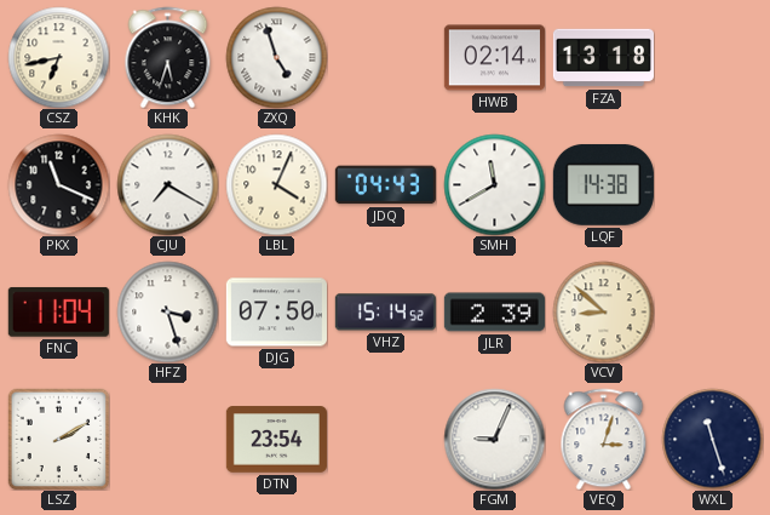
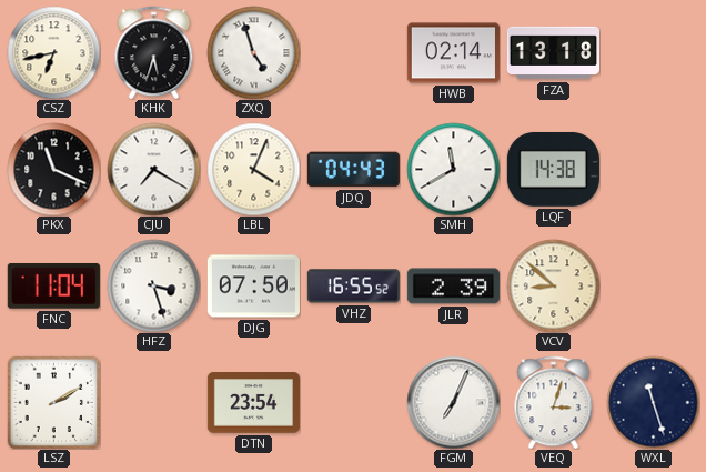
VHZ: 15:14 -> 16:55 (353, 287)
FGM: 9:04 -> 7:04 (453, 402)
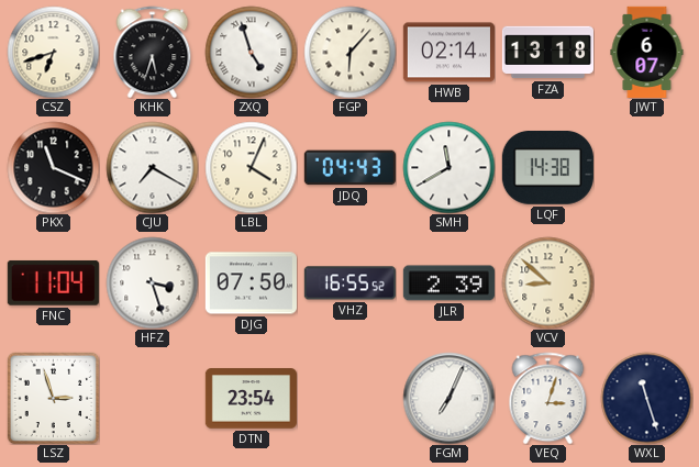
CSZ: 6:43 -> 6:42 (53, 52)
FGP: none -> 6:07 (349, 52)
JWT: none -> 6:07 (647, 52)
LSZ: 2:10 -> 2:57 (53, 398)
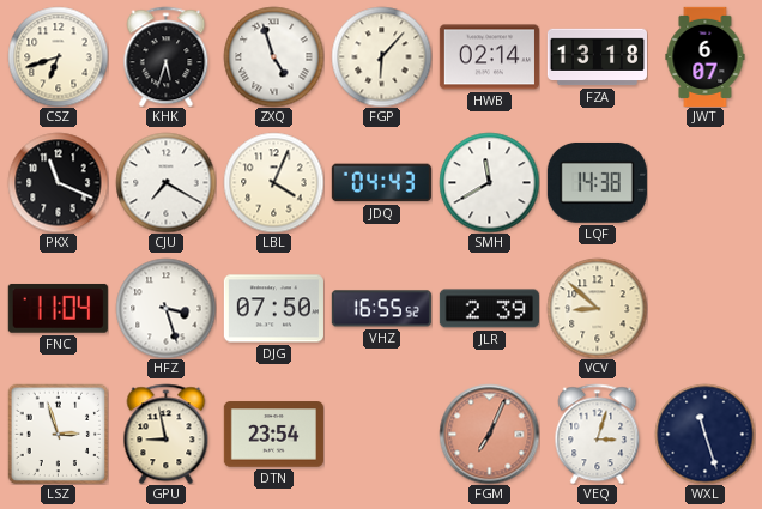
GPU: none -> 8:58 (167, 434)
FGM dial: white -> salmon (489, 434)
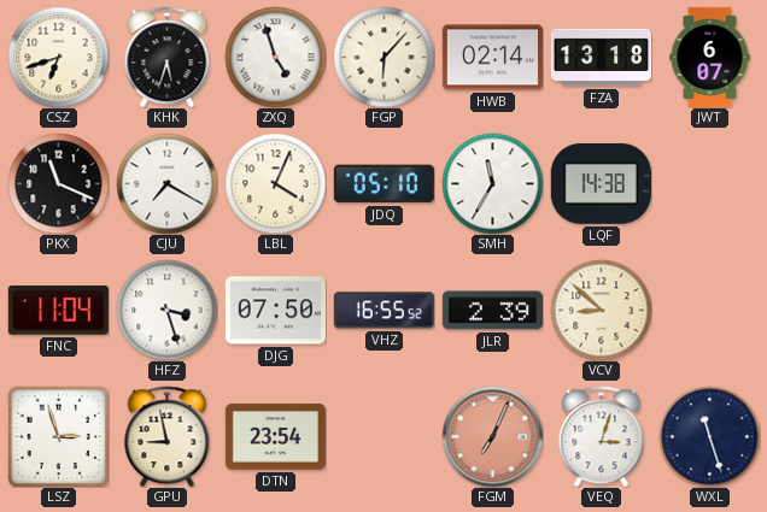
JDQ: 04:43 -> 05:10 (383, 184)
SMH: 11:40 -> 11:35 (492, 183)
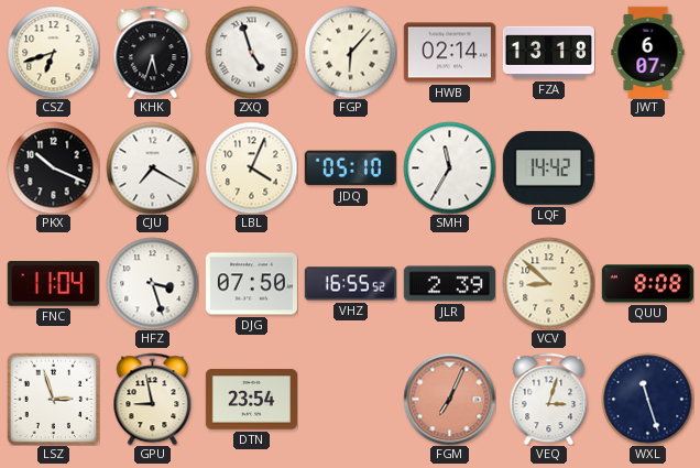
PKX: 11:19 -> 10:19 (53, 167)
LQF: 14:38 -> 14:42 (548, 167)
QUU: none -> 8:08 (647, 284)
